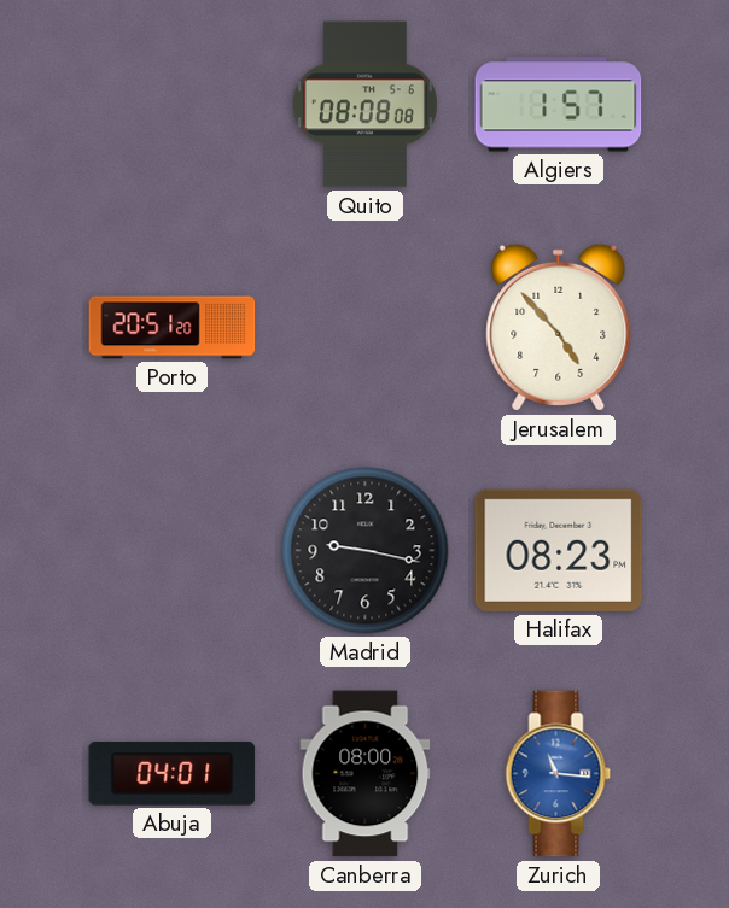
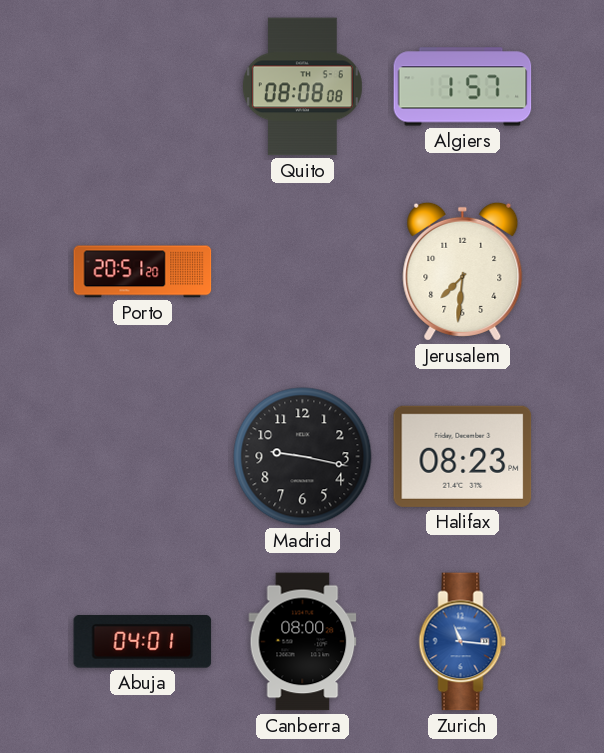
Jerusalem: 4:53 -> 7:31 (463, 271)
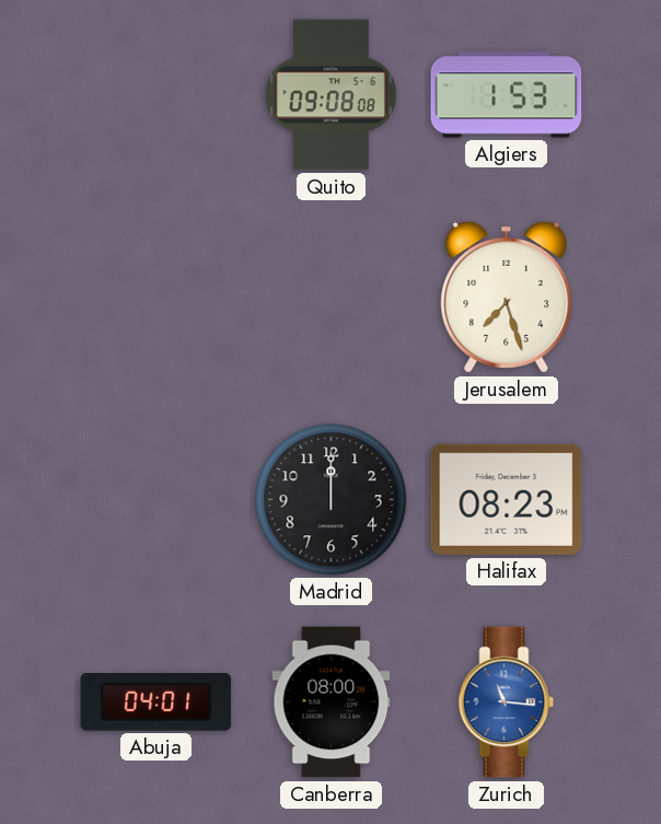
Quito: 08:08 -> 09:08 (330, 95)
Algiers: 1:57 -> 1:53 (507, 95)
Porto: 20:51 -> none (143, 272)
Jerusalem: 7:31 -> 7:27 (507, 297)
Madrid: 9:17 -> 12:00 (332, 500)
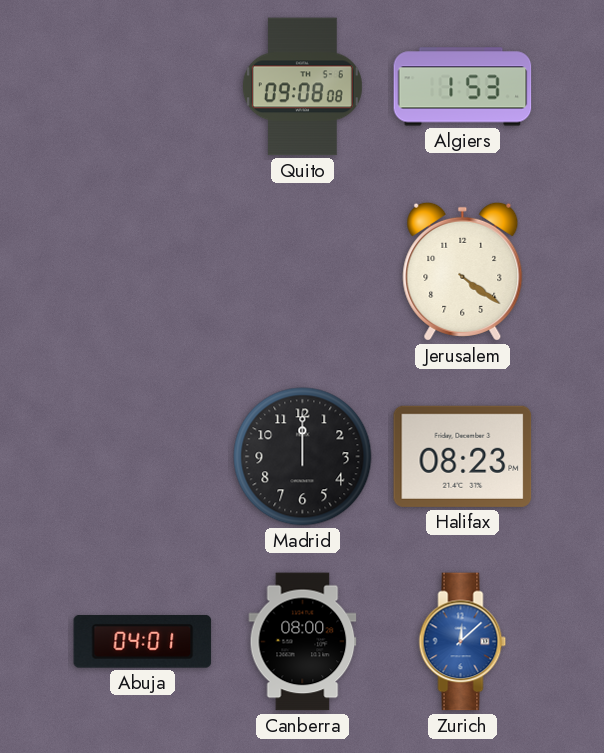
Jerusalem: 7:27 -> 4:21 (463, 271)
Zurich: 11:16 -> 12:08 (463, 642)
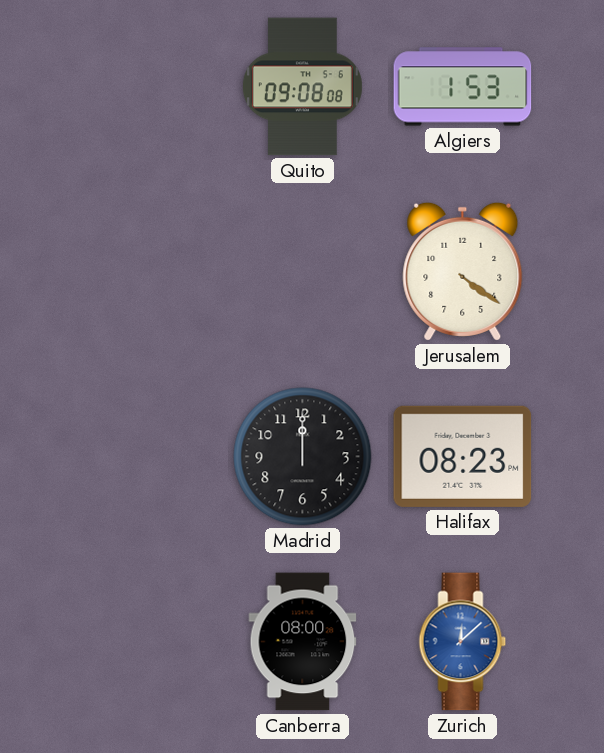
Abuja: 04:01 -> none (143, 642)
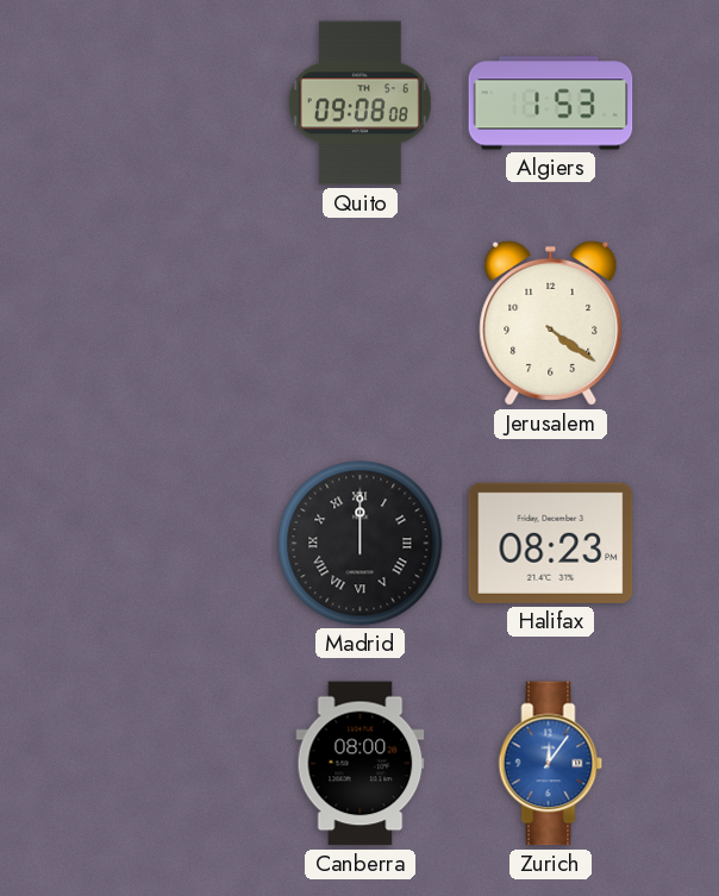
Madrid numerals: Arabic -> Roman (361, 544)
Zurich: 12:08 -> 12:06 (551, 764)
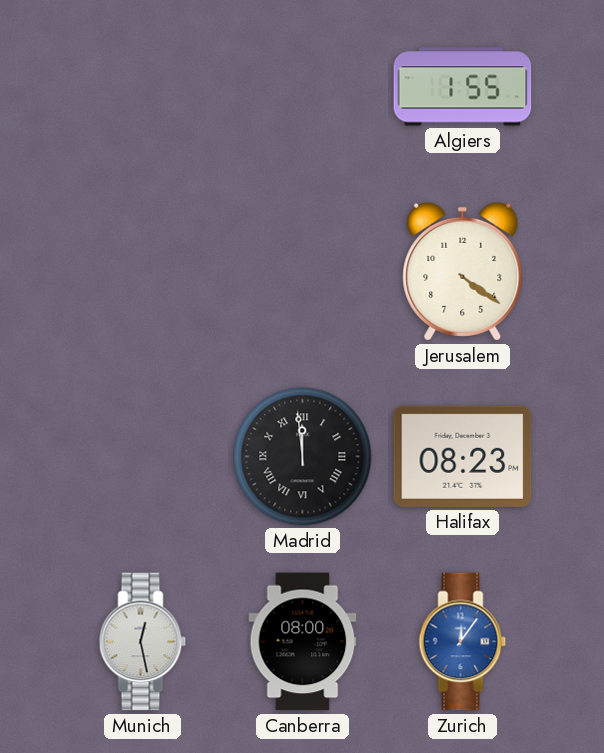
Quito: 09:08 -> none (359, 104)
Algiers: 1:53 -> 1:55 (463, 87)
Madrid: 12:00 -> 11:59 (303, 457)
Munich: none -> 12:28 (143, 642)
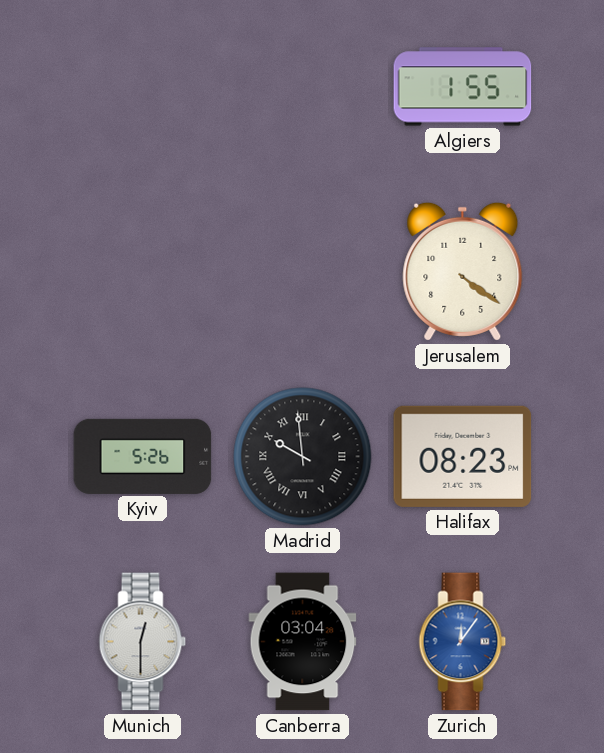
Kyiv: none -> 5:26 (143, 456)
Madrid: 11:59 -> 9:59 (303, 457)
Munich: 12:28 -> 12:30 (143, 642)
Canberra: 08:00 -> 03:04 (303, 642)
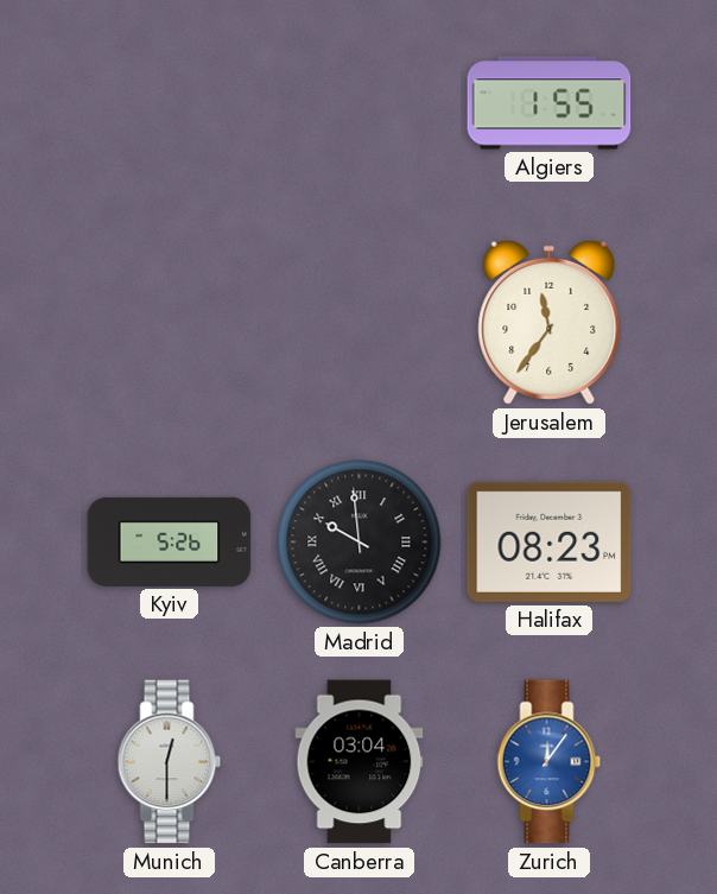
Jerusalem: 4:21 -> 11:36 (550, 322)
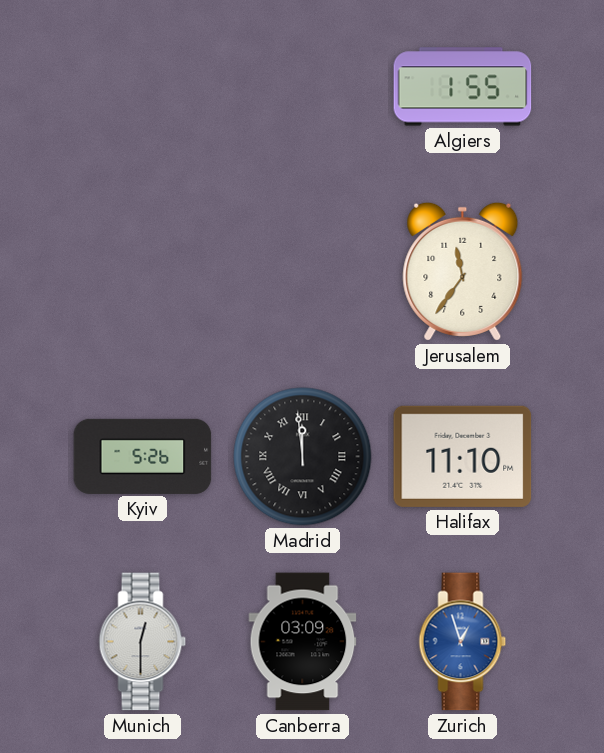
Madrid: 9:59 -> 11:59 (303, 457)
Halifax: 08:23 -> 11:10 (463, 456)
Canberra: 03:04 -> 03:09 (303, 642)
Zurich: 12:06 -> 12:57 (463, 642)
